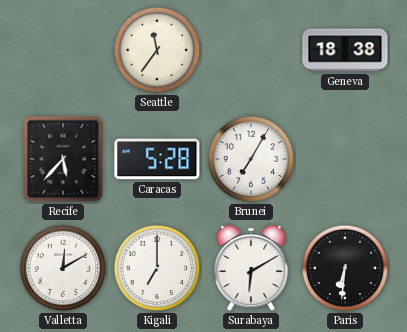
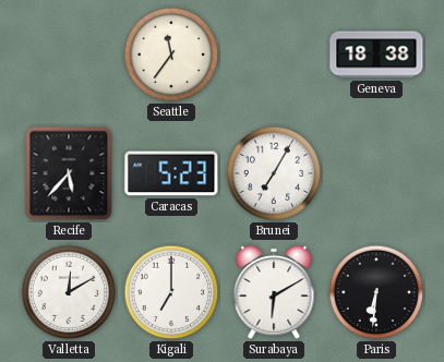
Caracas: 5:28 -> 5:23 (171, 173)
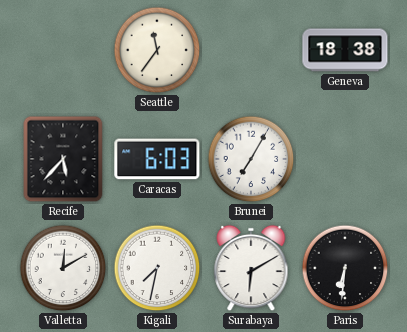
Caracas: 5:23 -> 6:03 (157, 159)
Kigali: 7:00 -> 7:32 (157, 268)
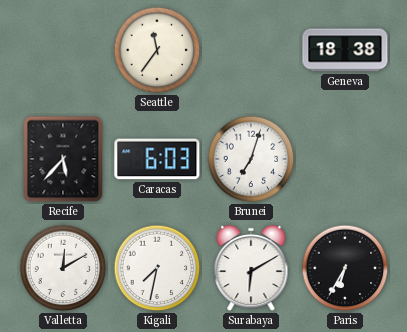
Brunei: 7:05 -> 7:03 (251, 159)
Paris: 6:31 -> 6:35 (345, 268)
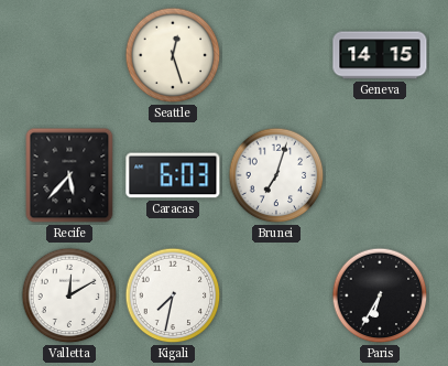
Seattle: 11:36 -> 12:27 (173, 55)
Geneva: 18:38 -> 14:15 (380, 55)
Surabaya: 6:10 -> none (251, 268)
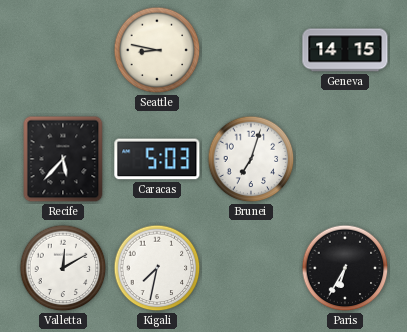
Seattle: 12:27 -> 8:47 (157, 50)
Caracas: 6:03 -> 5:03 (157, 159)
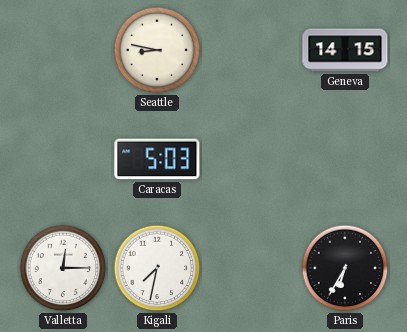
Recife: 5:37 -> none (63, 159)
Brunei: 7:03 -> none (251, 159)
Valletta: 12:10 -> 12:15 (63, 268)
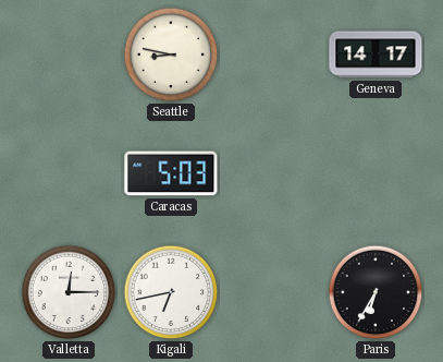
Geneva: 14:15 -> 14:17 (376, 55)
Kigali: 7:32 -> 6:43 (171, 292)
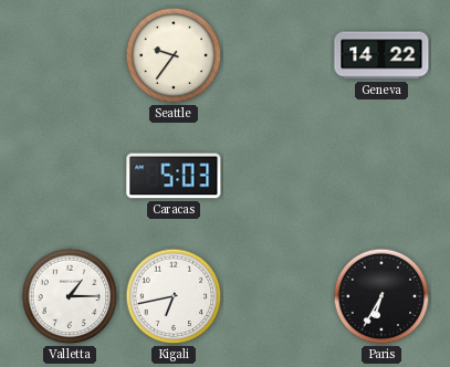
Seattle: 8:47 -> 9:36 (174, 55)
Geneva: 14:17 -> 14:22 (381, 55)
Valletta: 12:15 -> 1:15 (70, 296)
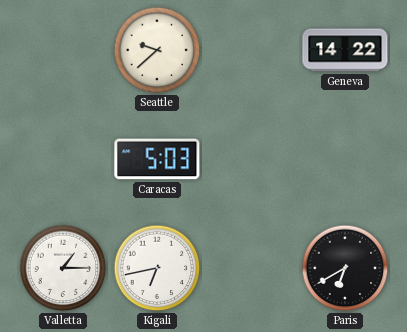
Seattle: 9:36 -> 9:38 (157, 50)
Paris: 6:35 -> 6:40 (345, 268)
